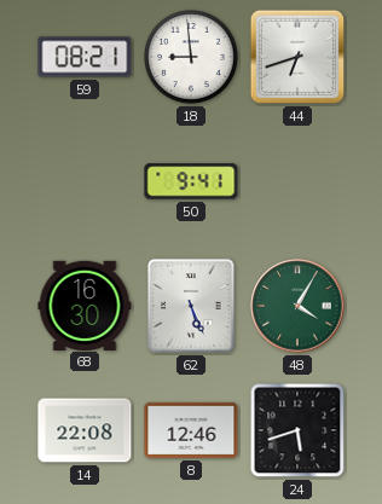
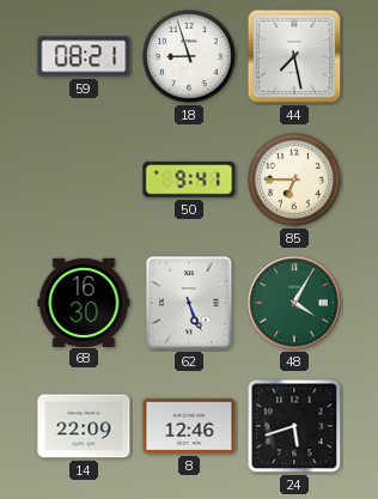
18: 8:59 -> 8:57 (190, 57)
44: 6:42 -> 7:28 (294, 56)
85: none -> 6:45 (295, 181)
14: 22:08 -> 22:09 (84, 426)
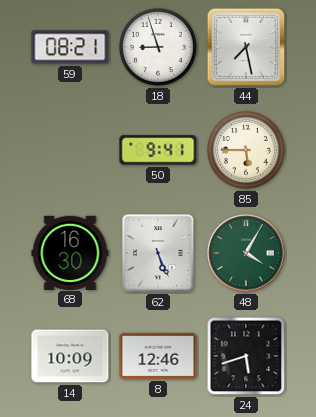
85: 6:45 -> 5:45 (247, 151)
14: 22:09 -> 10:09 (70, 356)
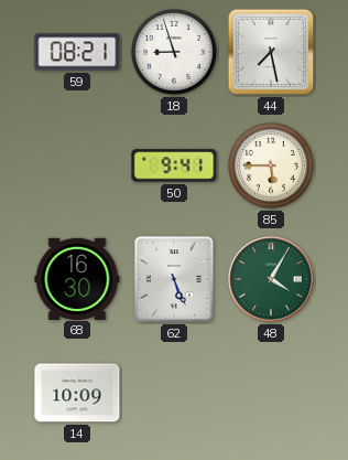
8: 12:46 -> none (158, 356)
24: 5:42 -> none (246, 356)
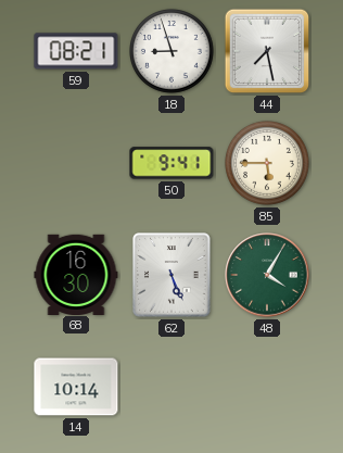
14: 10:09 -> 10:14 (76, 387)
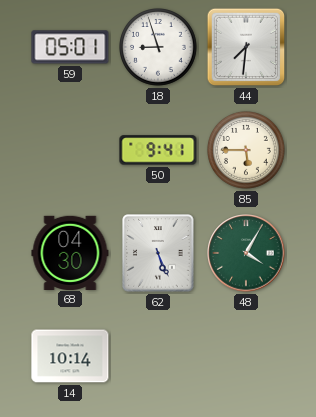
59: 08:21 -> 05:01 (70, 47)
44: 7:28 -> 7:31 (246, 47)
68: 16:30 -> 04:30 (70, 252)
